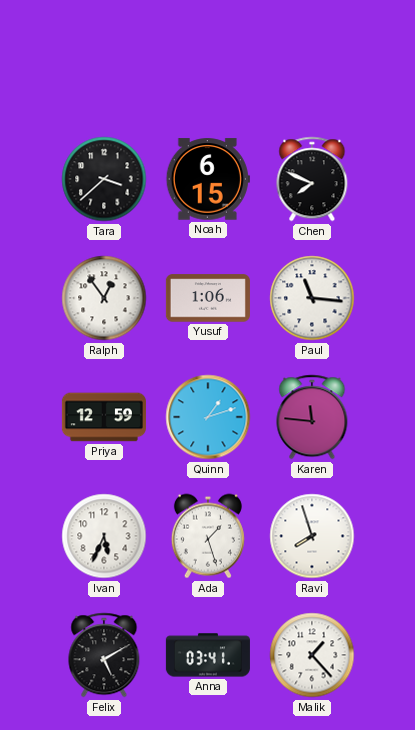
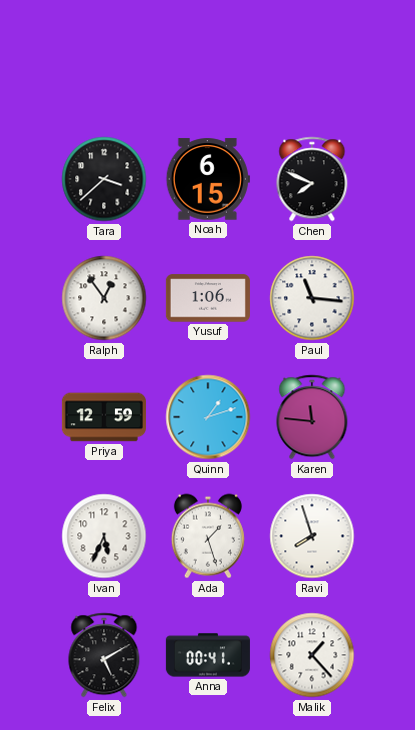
Anna: 03:41 -> 00:41 (208, 655)
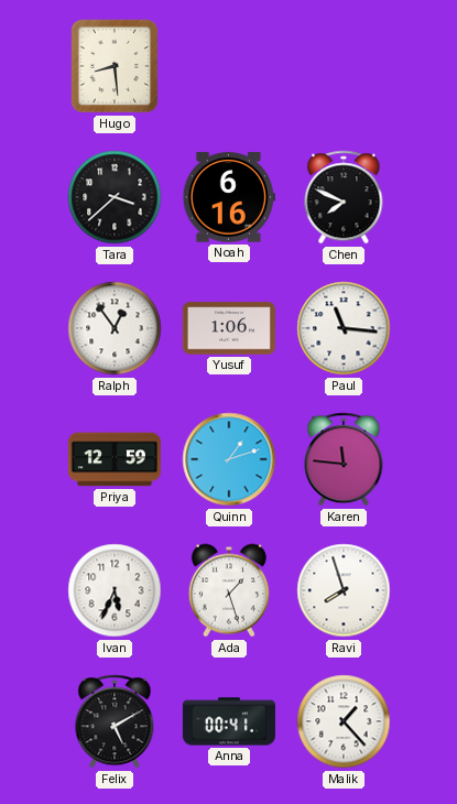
Hugo: none -> 8:29 (115, 66)
Noah: 6:15 -> 6:16 (229, 197)
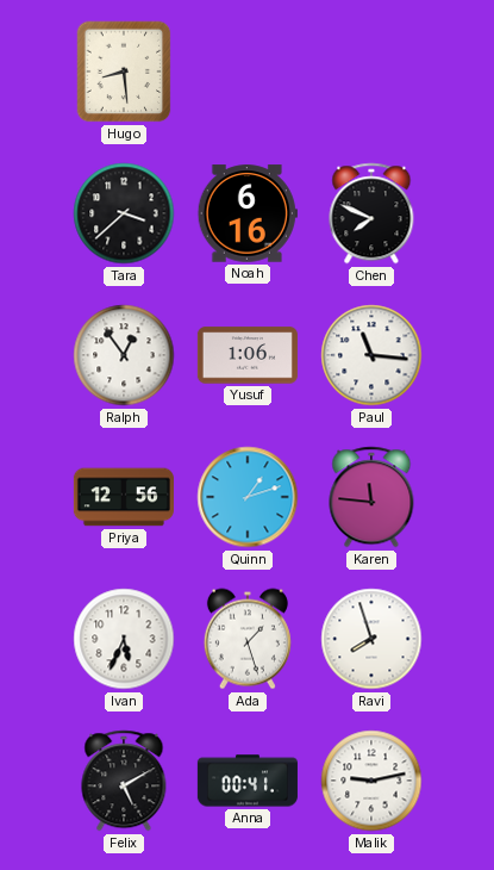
Priya: 12:59 -> 12:56 (124, 497)
Malik: 1:23 -> 9:13 (371, 781)
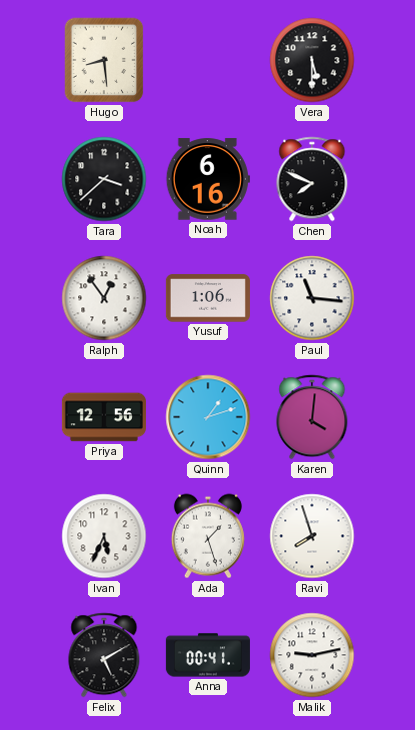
Vera: none -> 5:30 (312, 60)
Karen: 11:46 -> 4:01 (312, 417)
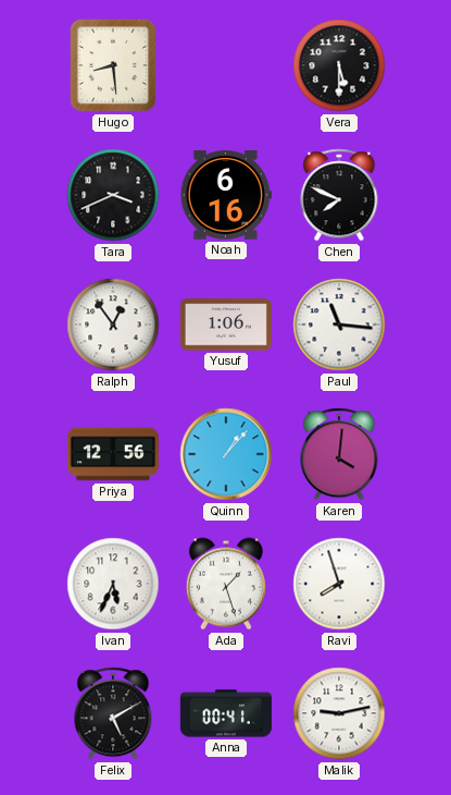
Tara: 3:38 -> 3:41 (113, 195)
Quinn: 1:12 -> 1:07 (226, 454)
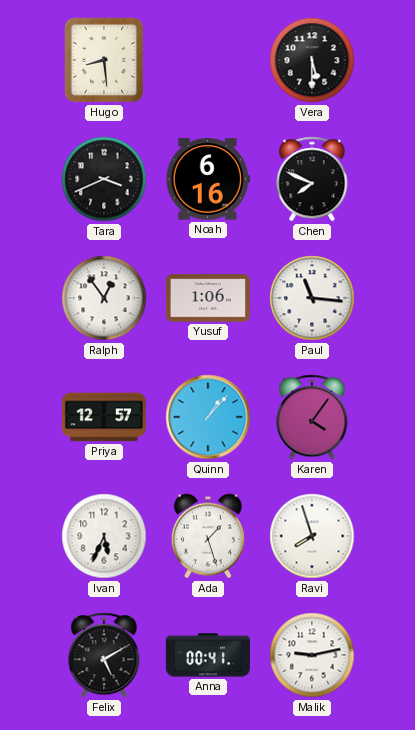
Priya: 12:56 -> 12:57 (104, 417)
Karen: 4:01 -> 4:06 (312, 417)
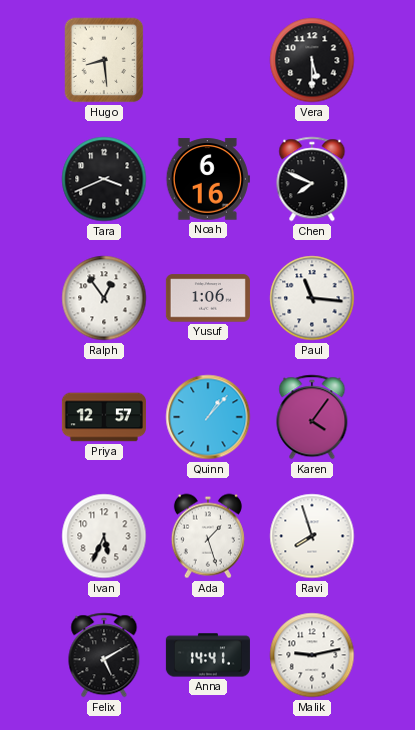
Anna: 00:41 -> 14:41 (208, 655)
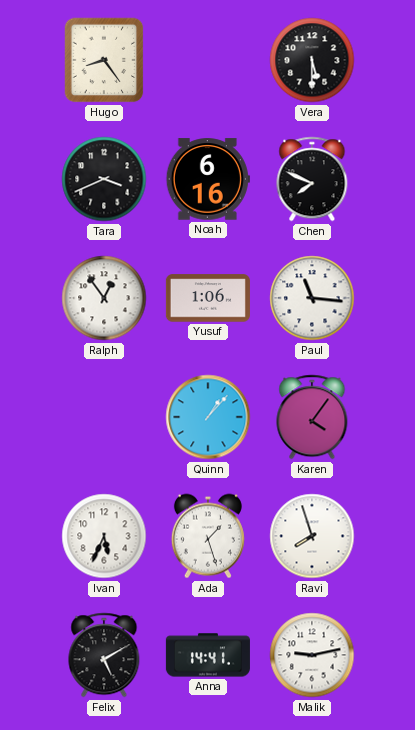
Hugo: 8:29 -> 8:24 (104, 60)
Priya: 12:57 -> none (104, 417)
